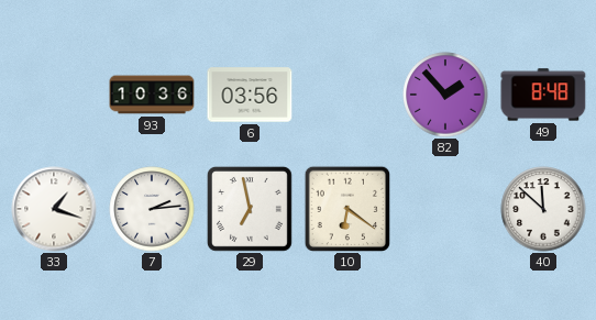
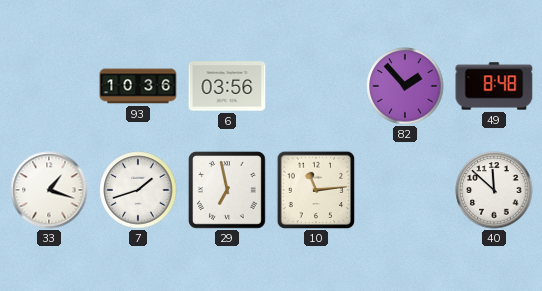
7: 2:14 -> 1:42 (138, 190)
10: 6:21 -> 11:14 (316, 190)
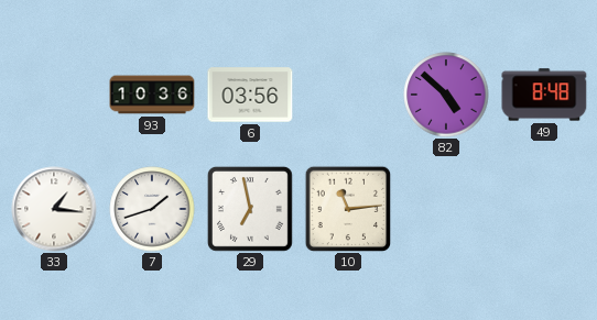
82: 1:53 -> 4:52 (446, 95)
33: 1:18 -> 1:16 (54, 209)
40: 11:52 -> none (494, 190)
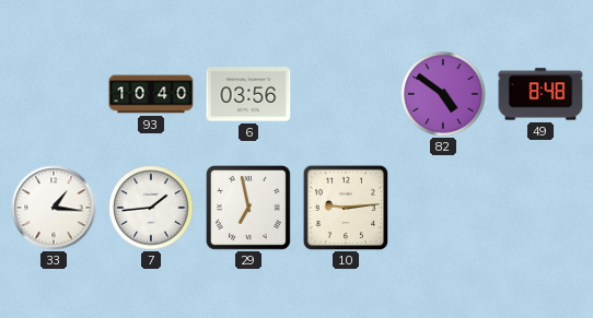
93: 10:36 -> 10:40 (151, 94)
82: 4:52 -> 4:51 (443, 94)
7: 1:42 -> 1:44 (151, 208)
10: 11:14 -> 9:14 (346, 208)
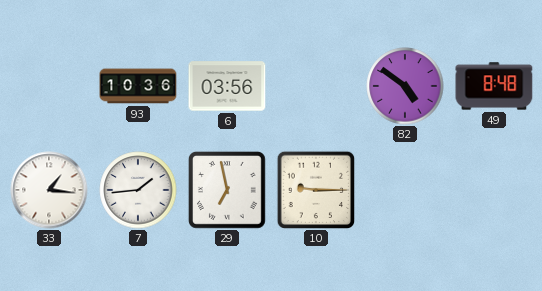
93: 10:40 -> 10:36 (138, 86)
10: 9:14 -> 9:15 (316, 190)
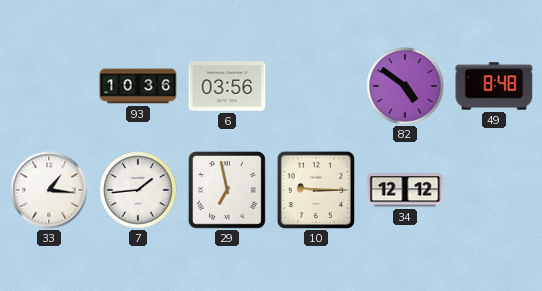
34: none -> 12:12 (405, 190)
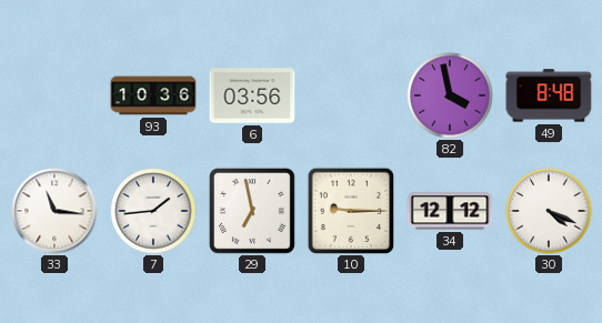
82: 4:51 -> 3:58 (450, 95)
33: 1:16 -> 11:16 (54, 211)
30: none -> 4:19 (549, 211)
